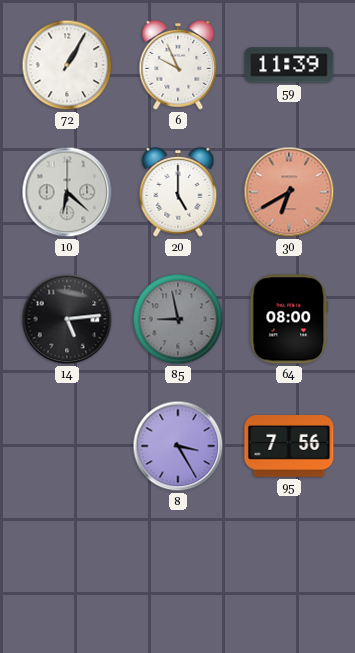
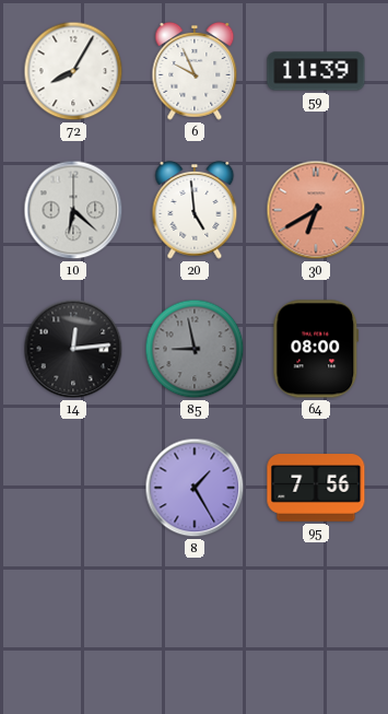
72: 1:05 -> 8:05 (73, 71)
20: 5:00 -> 4:59 (195, 210)
14: 5:14 -> 12:14 (73, 349)
8: 3:25 -> 1:25 (195, 488)
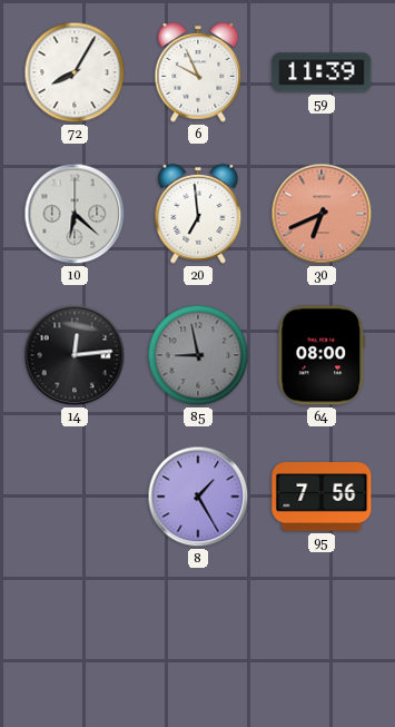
20: 4:59 -> 6:59 (198, 214)
30: 6:40 -> 6:41 (322, 214)
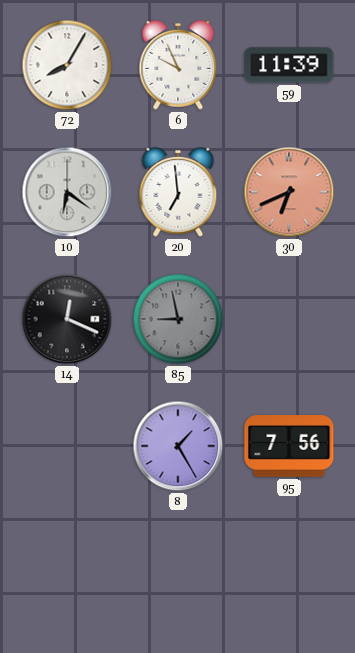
10: 6:22 -> 6:21 (67, 192)
14: 12:14 -> 12:19 (67, 319)
64: 08:00 -> none (322, 355)
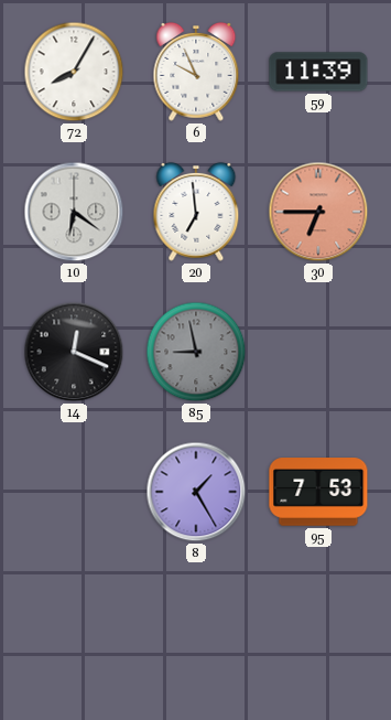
30: 6:41 -> 6:45 (318, 212)
95: 7:56 -> 7:53 (318, 492)
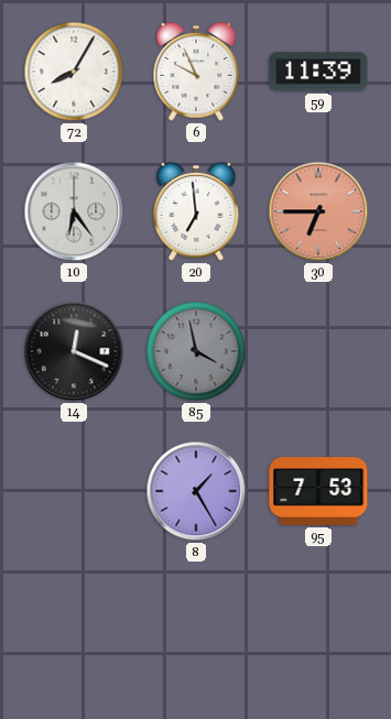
10: 6:21 -> 6:24 (74, 211)
85: 8:58 -> 3:58 (196, 351)
